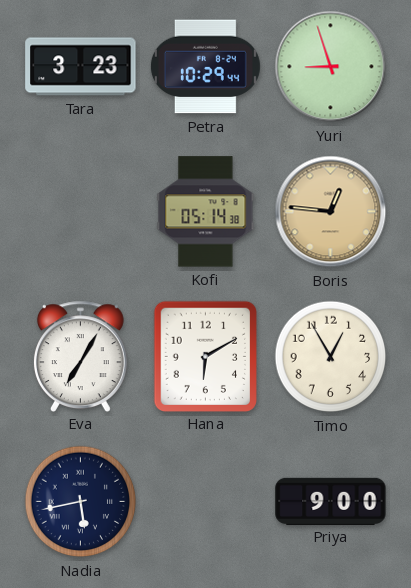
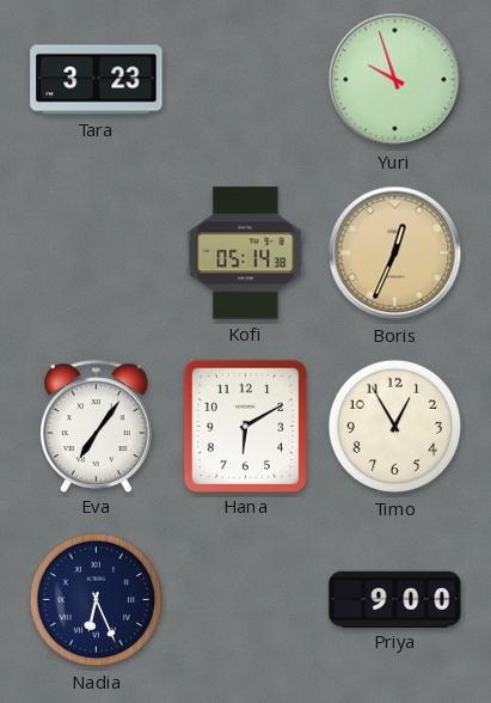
Petra: 10:29 -> none (205, 67)
Yuri: 8:57 -> 9:57 (395, 80)
Boris: 12:46 -> 12:34 (395, 253)
Eva: 7:05 -> 7:06 (96, 426)
Nadia: 5:43 -> 6:26 (97, 600)
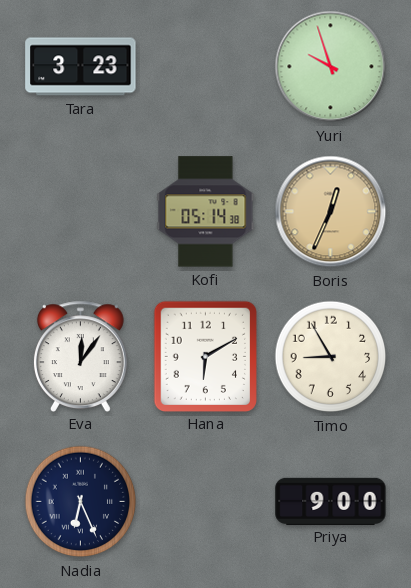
Eva: 7:06 -> 12:06 (80, 356)
Timo: 12:55 -> 8:55 (331, 357)
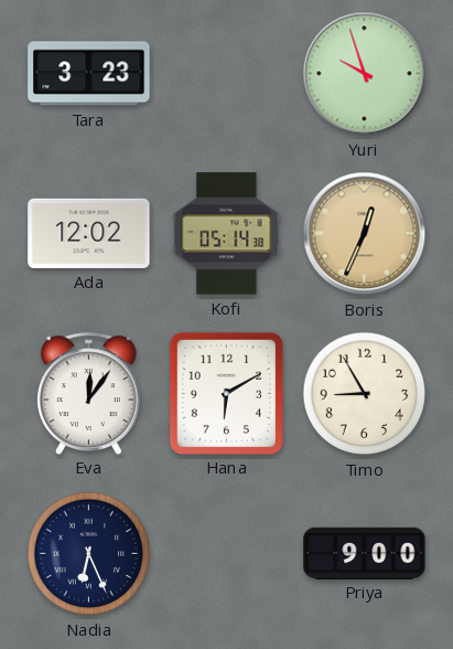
Ada: none -> 12:02 (89, 233)
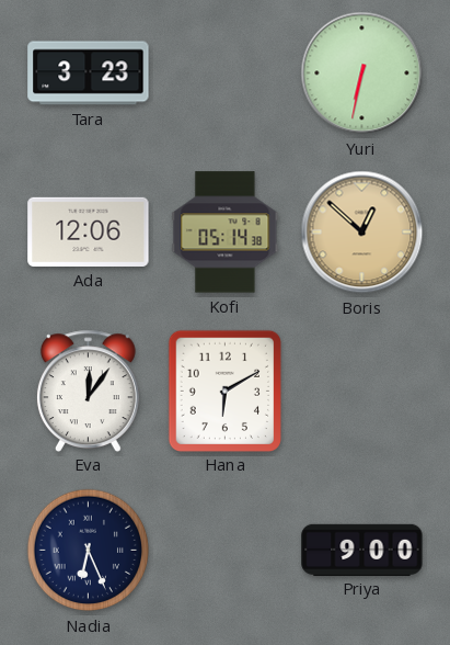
Yuri: 9:57 -> 6:32 (362, 73)
Ada: 12:02 -> 12:06 (89, 231)
Boris: 12:34 -> 12:52 (362, 233)
Timo: 8:55 -> none (365, 394)
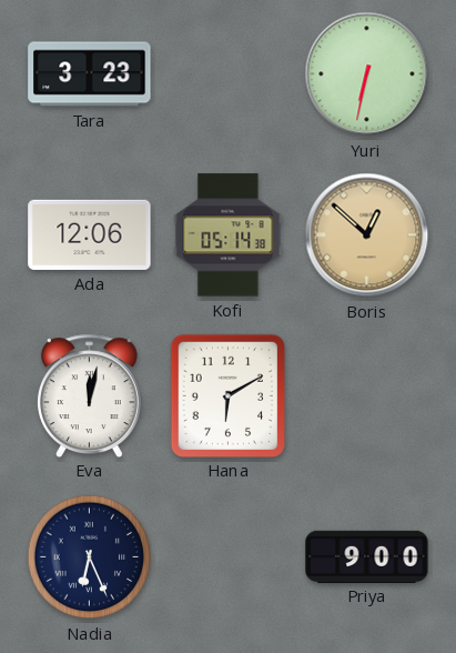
Eva: 12:06 -> 12:02 (89, 395)
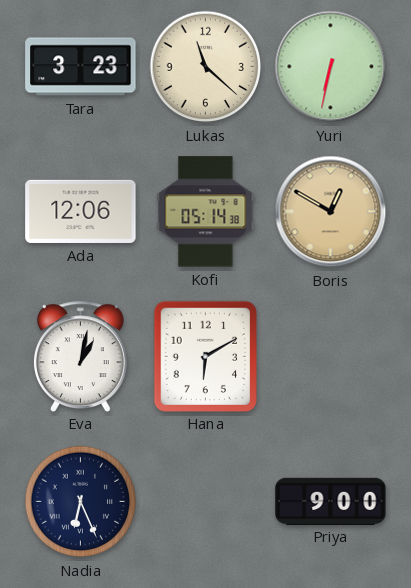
Lukas: none -> 11:22 (206, 67)
Boris: 12:52 -> 12:50 (331, 212)
Eva: 12:02 -> 1:02 (80, 356)
